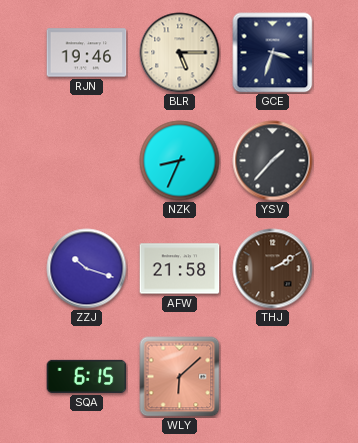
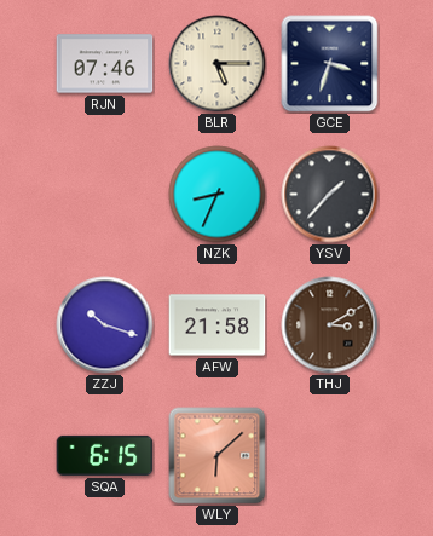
RJN: 19:46 -> 07:46 (105, 64)
THJ: 2:10 -> 3:10 (330, 325)
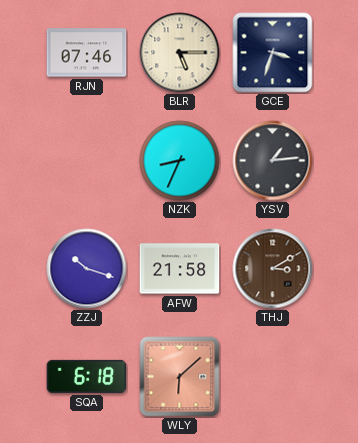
YSV: 1:37 -> 1:14 (273, 161)
SQA: 6:15 -> 6:18 (87, 376)
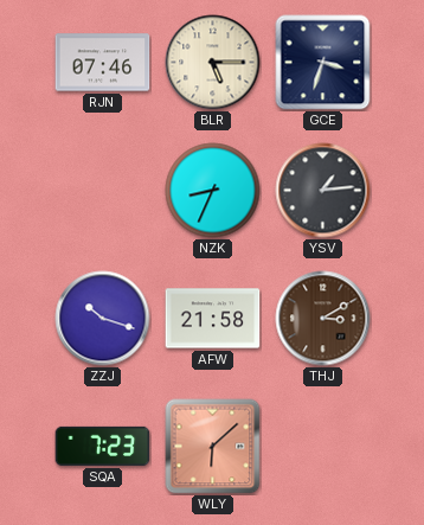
SQA: 6:18 -> 7:23 (103, 446)
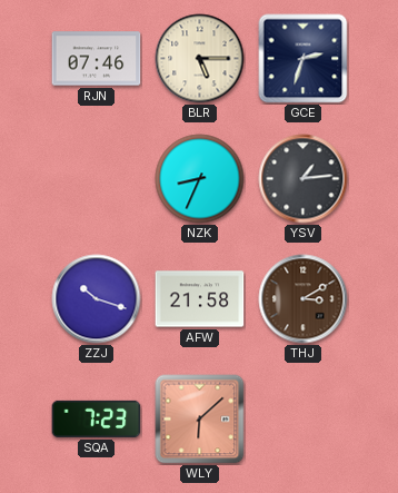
GCE: 3:33 -> 2:33 (304, 59)
